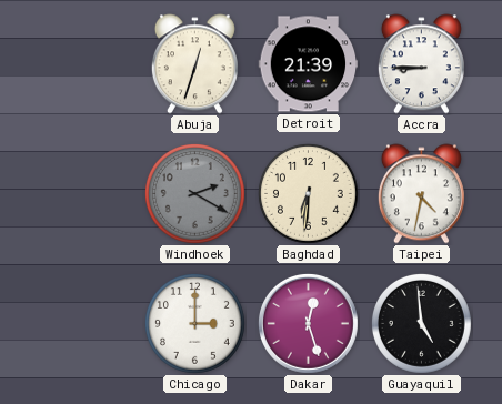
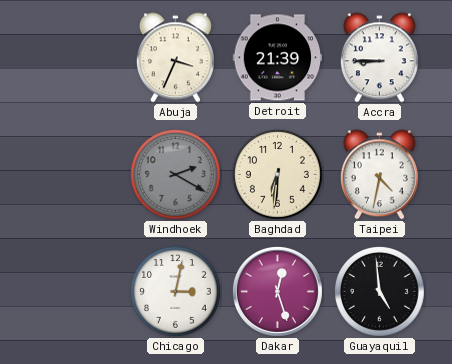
Abuja: 12:33 -> 3:34 (175, 58)
Chicago: 3:00 -> 3:02 (175, 291)
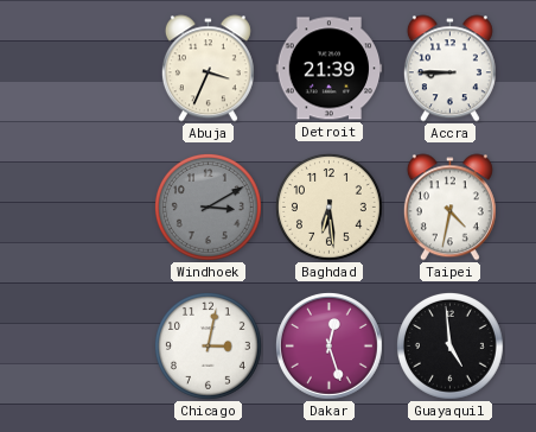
Windhoek: 2:20 -> 3:10 (208, 207)
Baghdad: 6:31 -> 6:29 (328, 207)
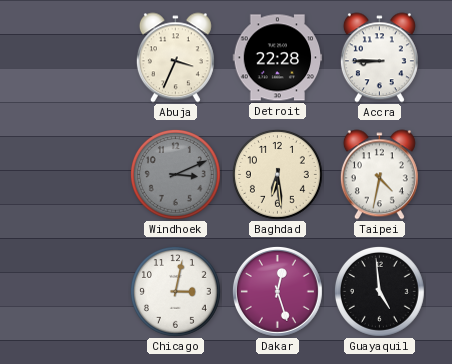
Detroit: 21:39 -> 22:28 (278, 58)
Windhoek: 3:10 -> 3:11 (175, 174)
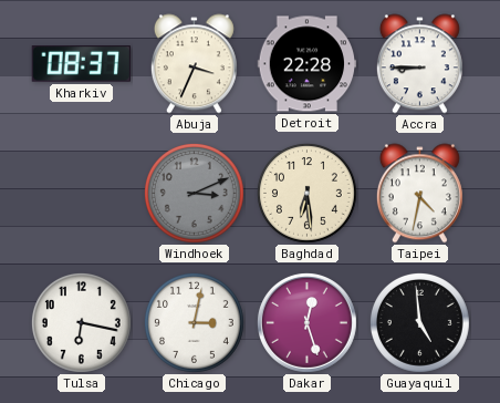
Kharkiv: none -> 08:37 (81, 64)
Tulsa: none -> 6:17 (81, 322)
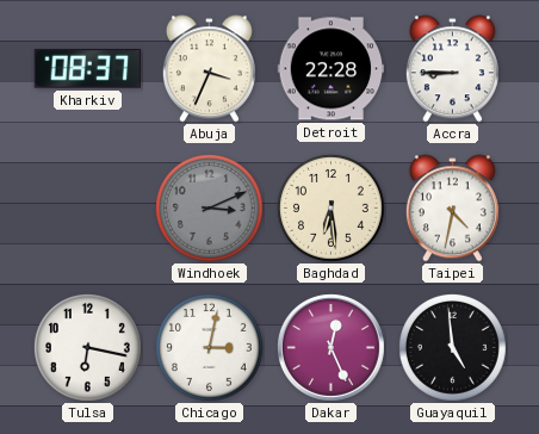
Dakar: 12:27 -> 12:26 (330, 347)
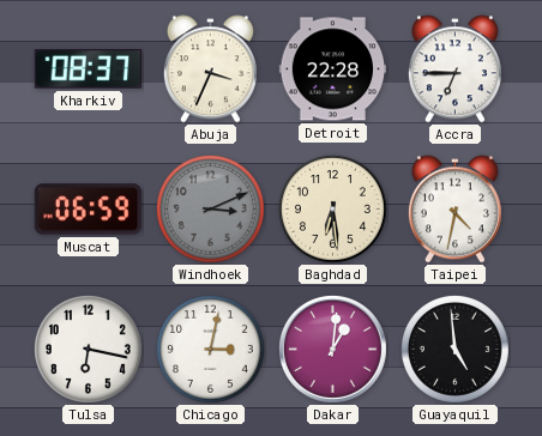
Accra: 8:45 -> 6:45 (454, 69)
Muscat: none -> 06:59 (89, 210)
Dakar: 12:26 -> 1:01 (332, 349)
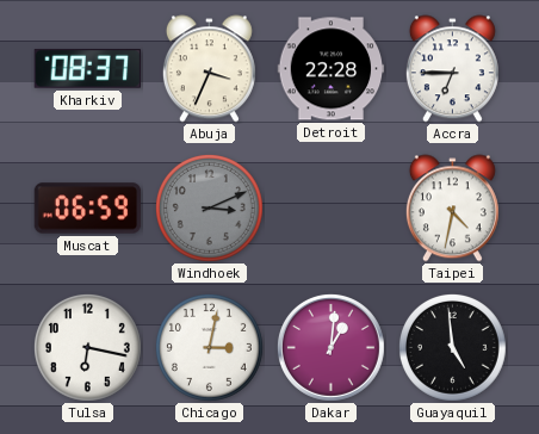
Baghdad: 6:29 -> none (332, 208)
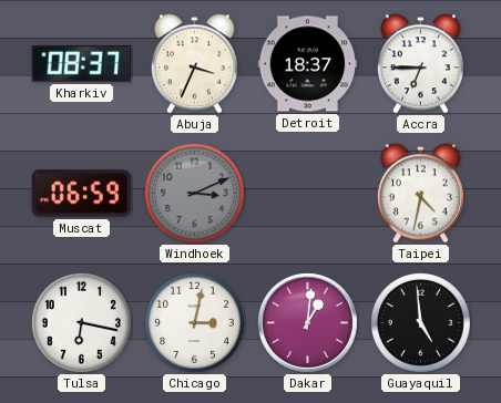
Detroit: 22:28 -> 18:37 (308, 64)
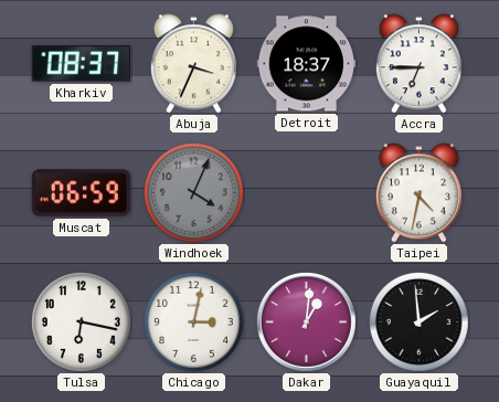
Windhoek: 3:11 -> 4:04 (193, 192)
Guayaquil: 4:59 -> 1:59 (418, 321)
